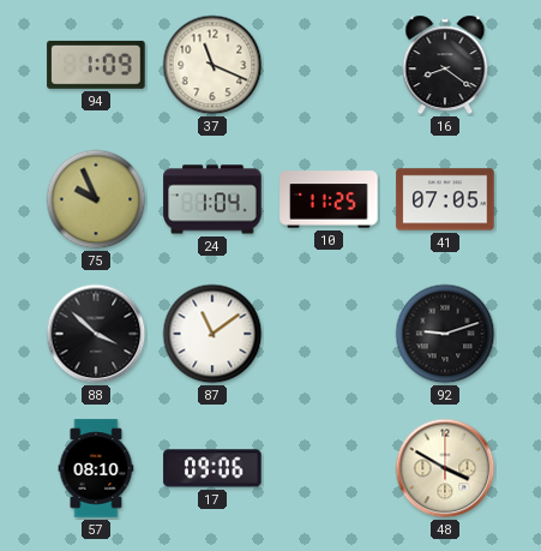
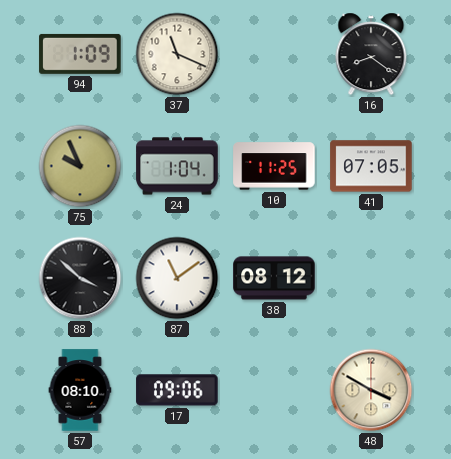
38: none -> 08:12 (274, 278)
92: 9:12 -> none (445, 334)
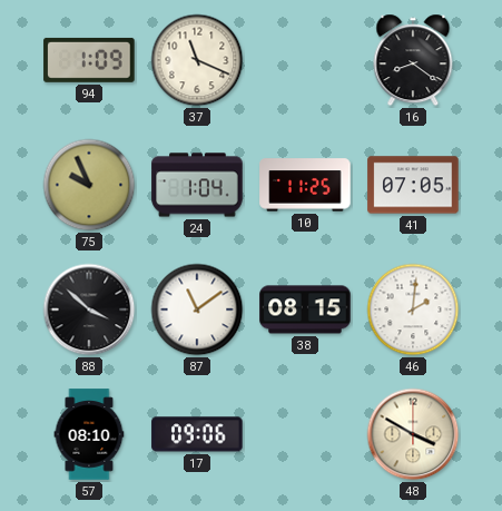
38: 08:12 -> 08:15 (305, 309)
46: none -> 2:01 (413, 309)
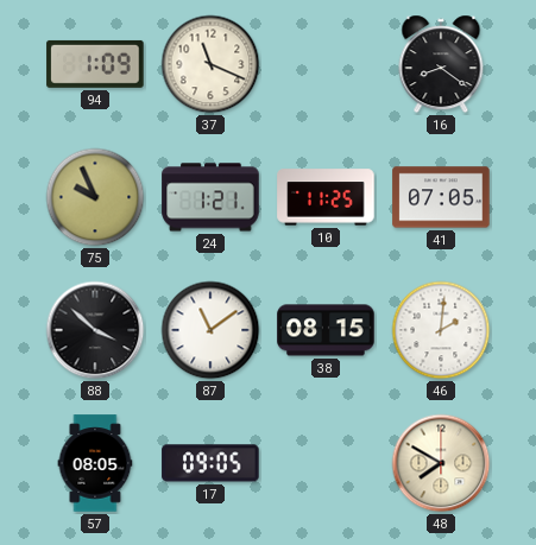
24: 1:04 -> 1:21 (210, 197)
57: 08:10 -> 08:05 (95, 463)
17: 09:06 -> 09:05 (210, 463)
48: 3:50 -> 7:50 (441, 463)
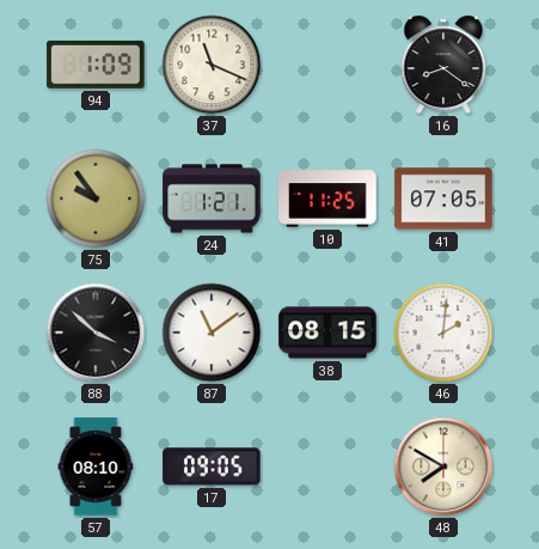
75: 9:56 -> 9:54 (96, 199)
57: 08:05 -> 08:10 (96, 466)
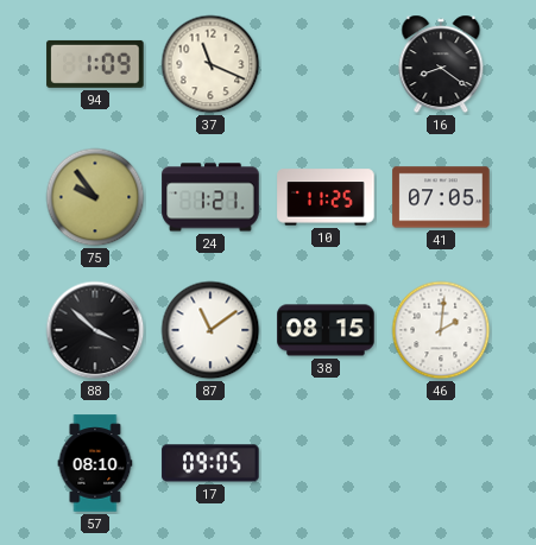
48: 7:50 -> none (443, 466)
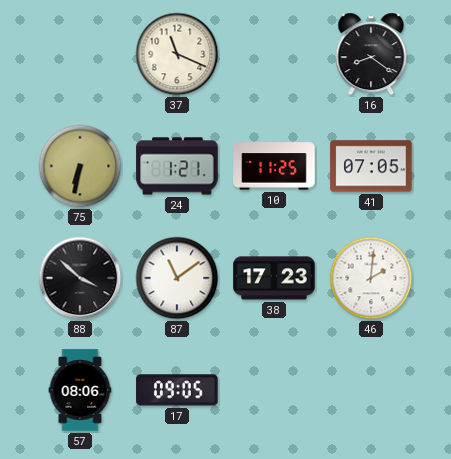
94: 1:09 -> none (95, 64)
75: 9:54 -> 6:32 (80, 166)
38: 08:15 -> 17:23 (274, 278)
57: 08:10 -> 08:06 (80, 390)
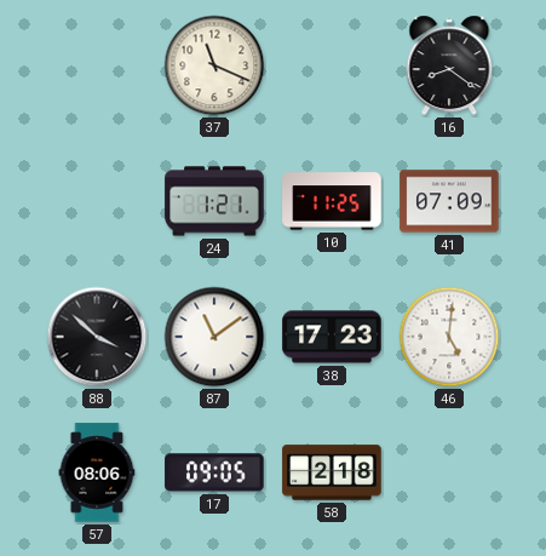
75: 6:32 -> none (80, 166)
41: 07:05 -> 07:09 (449, 201)
46: 2:01 -> 5:01 (449, 337)
58: none -> 2:18 (332, 472)
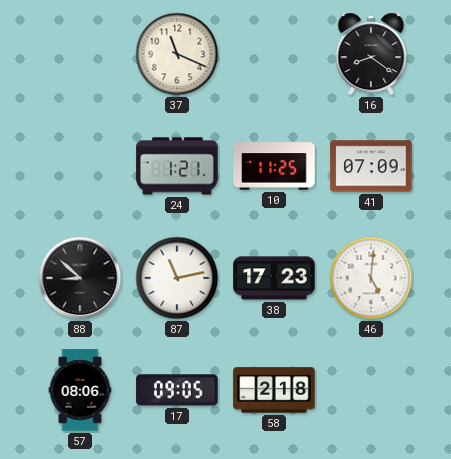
88: 3:52 -> 8:52 (80, 278)
87: 11:09 -> 11:13 (177, 278)
